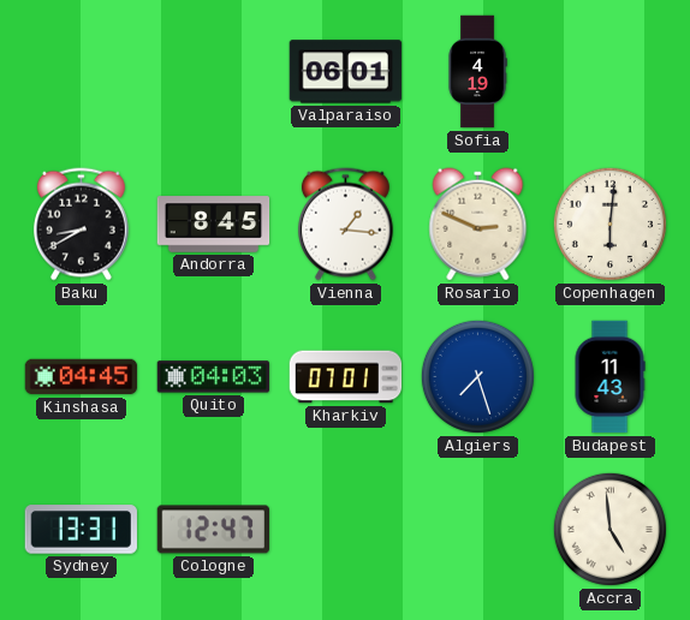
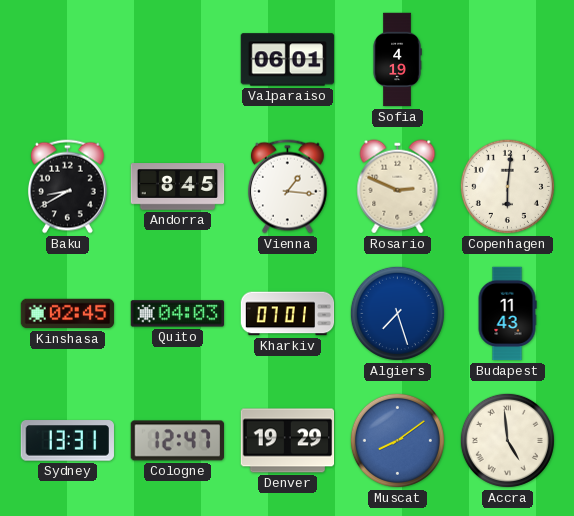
Kinshasa: 04:45 -> 02:45 (68, 314)
Denver: none -> 19:29 (288, 441)
Muscat: none -> 8:09 (397, 440)
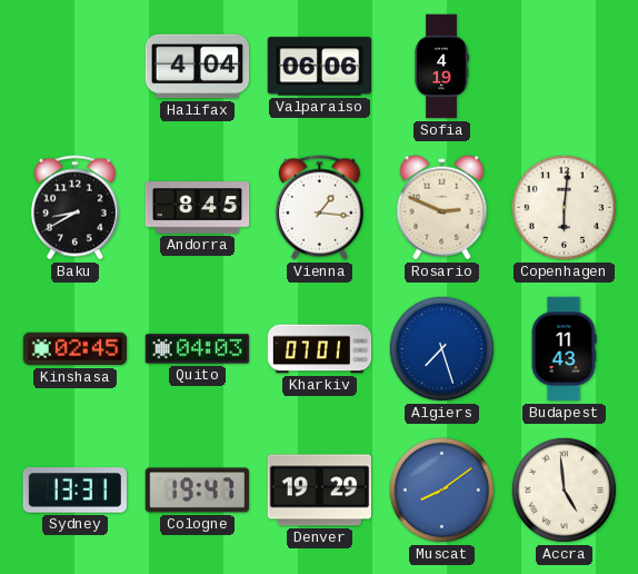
Halifax: none -> 4:04 (198, 67)
Valparaiso: 06:01 -> 06:06 (320, 67)
Cologne: 12:47 -> 19:47 (197, 491)
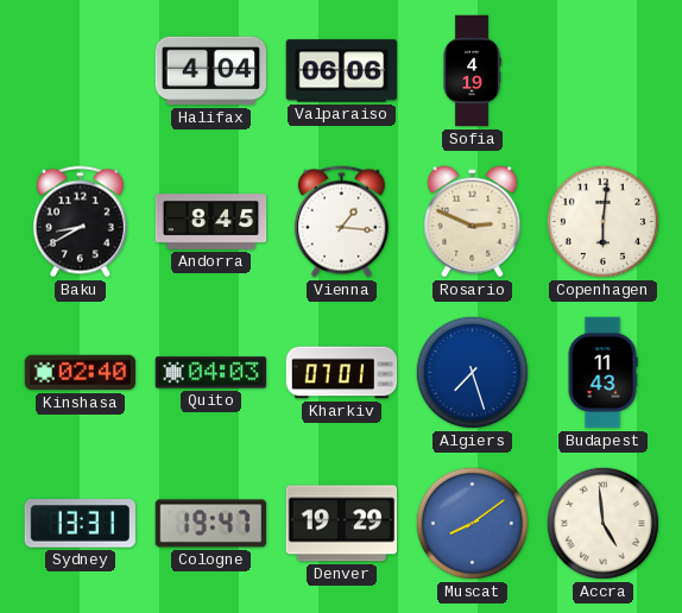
Kinshasa: 02:45 -> 02:40 (81, 373)
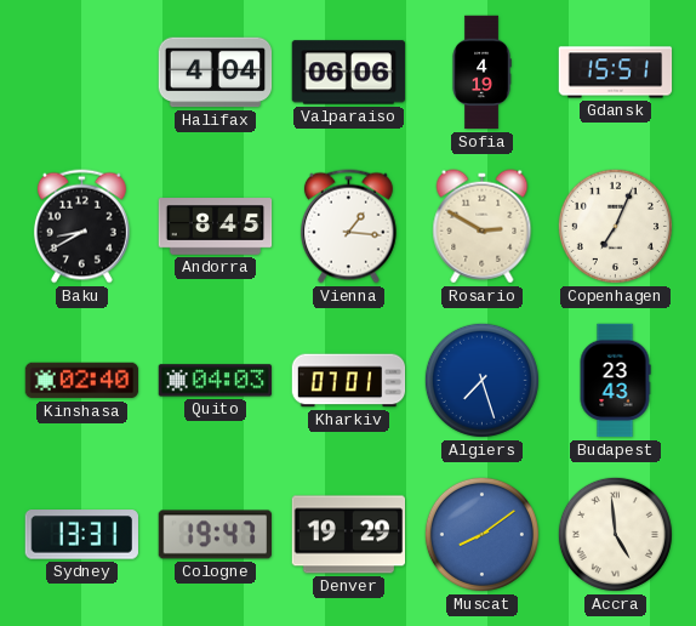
Gdansk: none -> 15:51 (616, 73)
Rosario: 2:49 -> 2:50 (483, 227)
Copenhagen: 6:01 -> 7:04 (615, 226)
Budapest: 11:43 -> 23:43 (615, 381)
